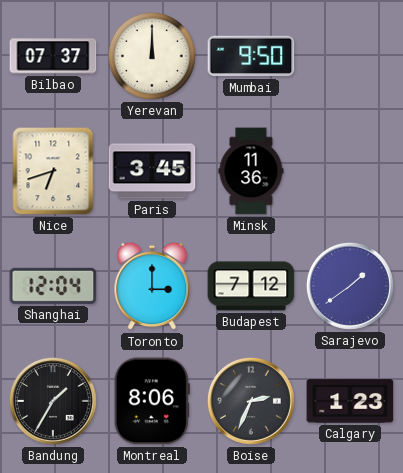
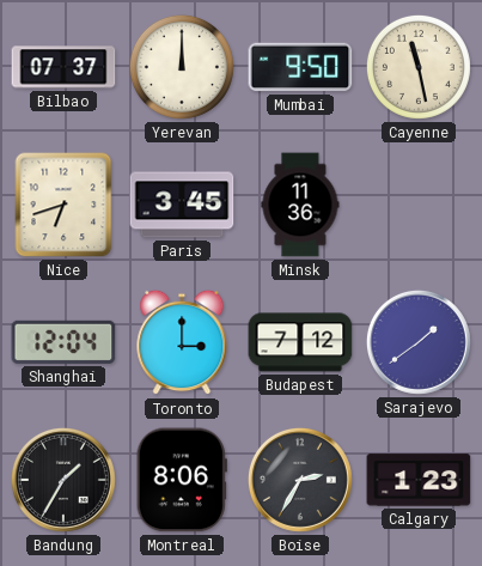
Cayenne: none -> 11:28 (419, 67)
Boise: 2:34 -> 2:35 (300, 480)
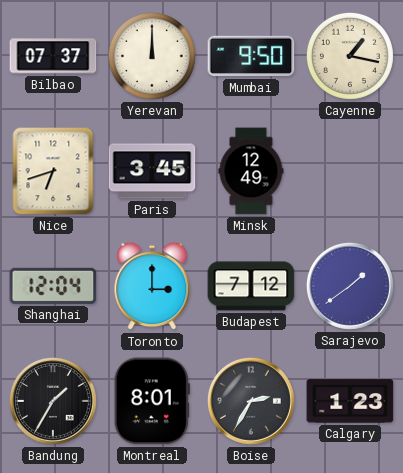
Cayenne: 11:28 -> 1:17 (350, 56)
Minsk: 11:36 -> 12:49 (251, 171)
Montreal: 8:06 -> 8:01 (152, 401)
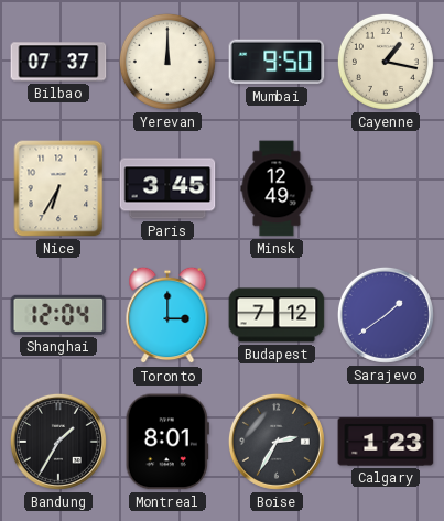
Nice: 6:42 -> 6:35 (58, 188)
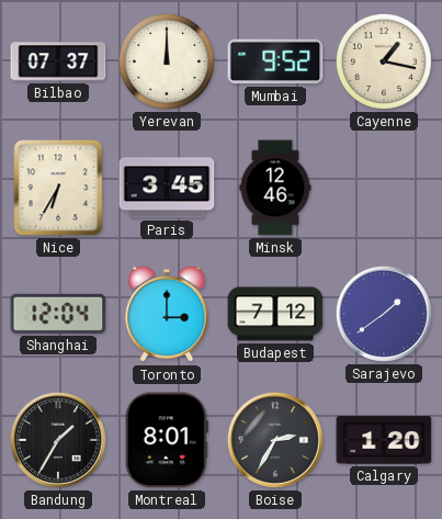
Mumbai: 9:50 -> 9:52 (275, 61)
Minsk: 12:49 -> 12:46 (275, 188)
Calgary: 1:23 -> 1:20 (384, 440)
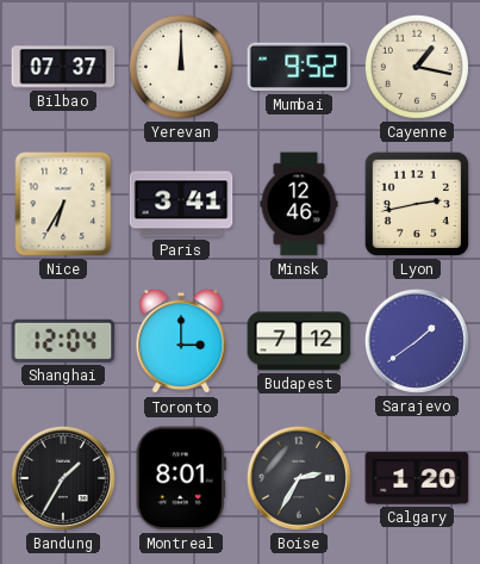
Paris: 3:45 -> 3:41 (181, 204)
Lyon: none -> 2:43 (417, 204)
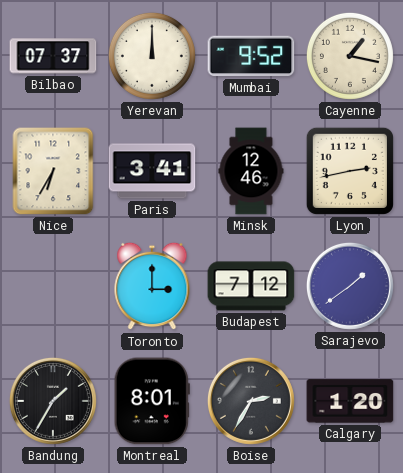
Shanghai: 12:04 -> none (63, 341)
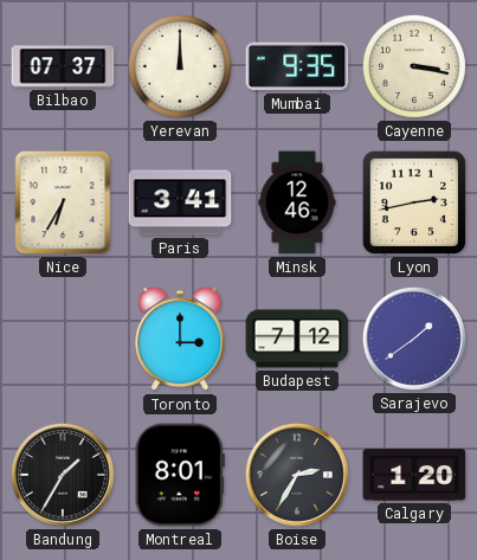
Mumbai: 9:52 -> 9:35 (297, 66)
Cayenne: 1:17 -> 3:17 (414, 66)
